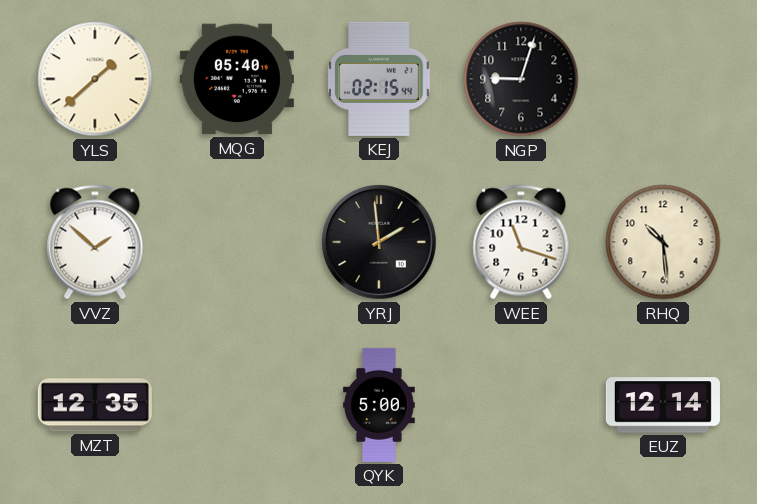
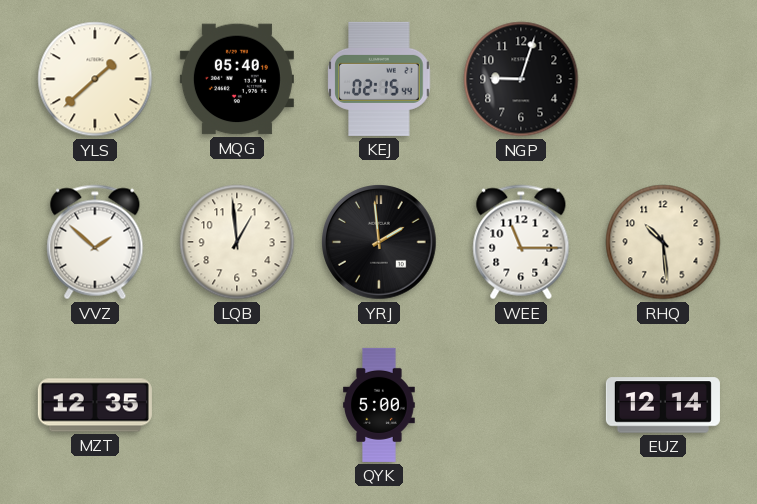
LQB: none -> 12:59 (237, 242)
WEE: 11:18 -> 11:15 (521, 242)
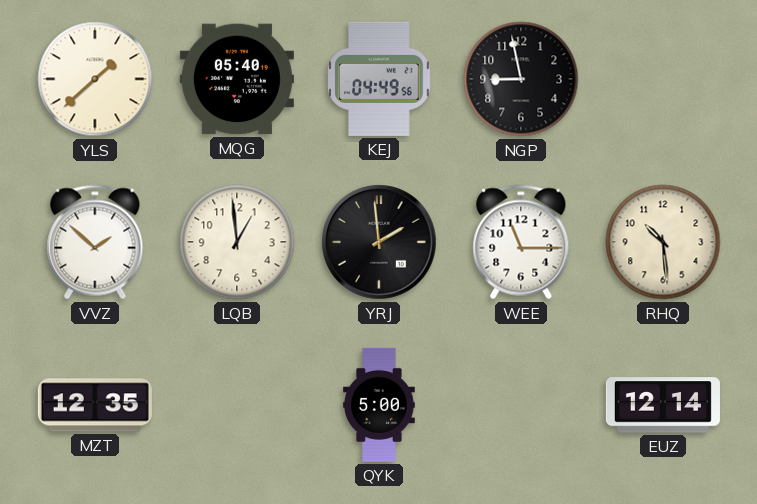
KEJ: 02:15 -> 04:49 (379, 79)
NGP: 9:03 -> 8:58 (521, 79)
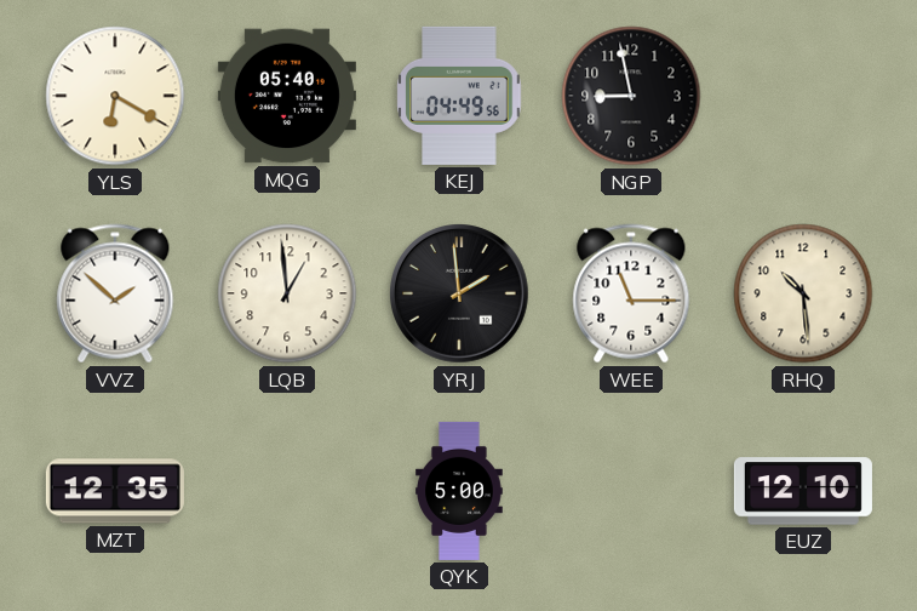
YLS: 1:38 -> 6:20 (115, 96)
EUZ: 12:14 -> 12:10 (803, 491)
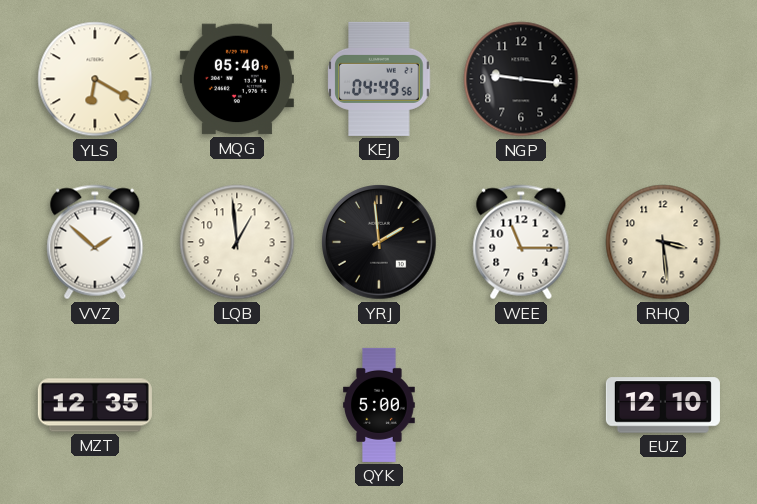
NGP: 8:58 -> 9:16 (521, 79)
RHQ: 10:29 -> 3:29 (663, 242)
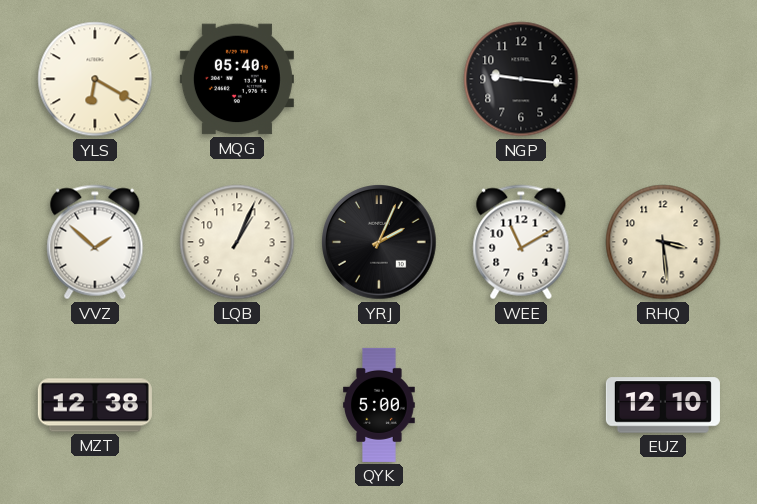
KEJ: 04:49 -> none (379, 79)
LQB: 12:59 -> 1:04 (237, 242)
YRJ: 1:59 -> 2:04 (380, 243)
WEE: 11:15 -> 11:10 (521, 242)
MZT: 12:35 -> 12:38 (95, 405)
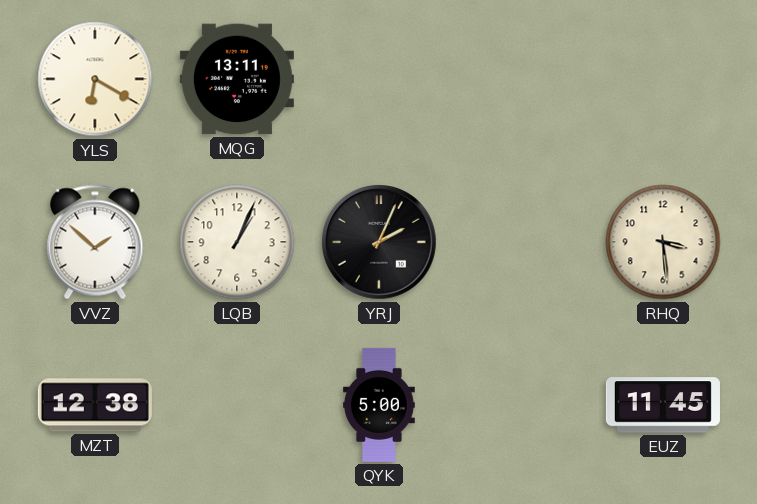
MQG: 05:40 -> 13:11 (237, 79)
NGP: 9:16 -> none (521, 79)
WEE: 11:10 -> none (521, 242)
EUZ: 12:10 -> 11:45 (663, 405)
